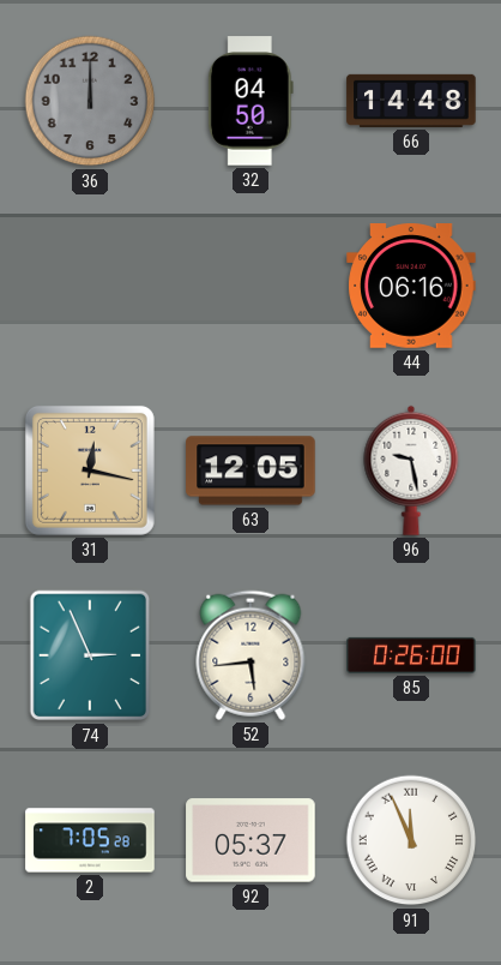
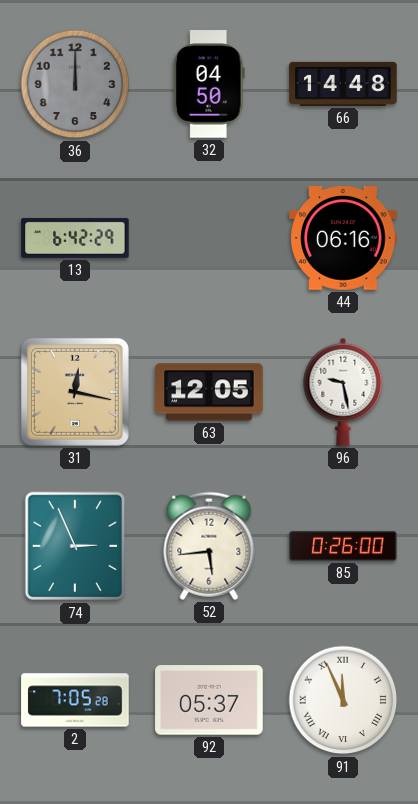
13: none -> 6:42 (75, 238)
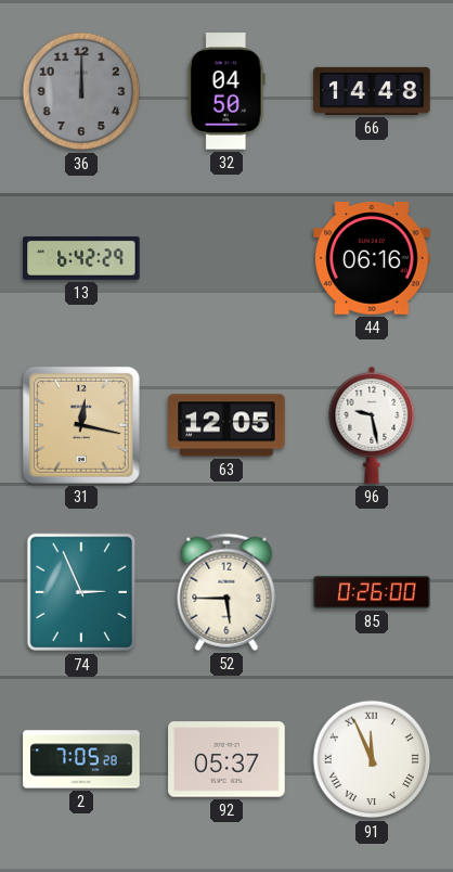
52: 5:44 -> 5:45 (226, 592)
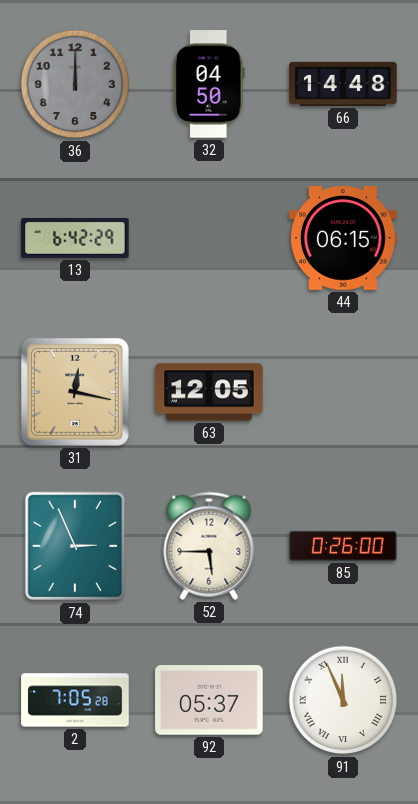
44: 06:16 -> 06:15 (343, 239)
96: 9:28 -> none (372, 425)
